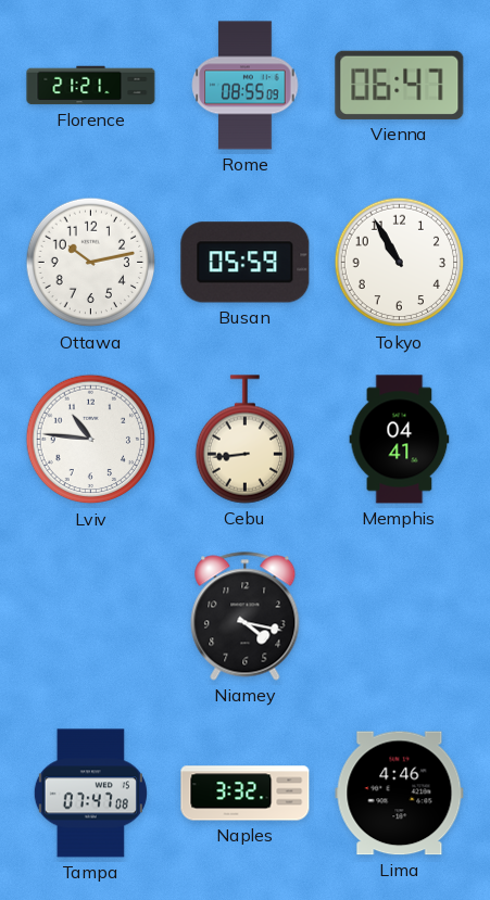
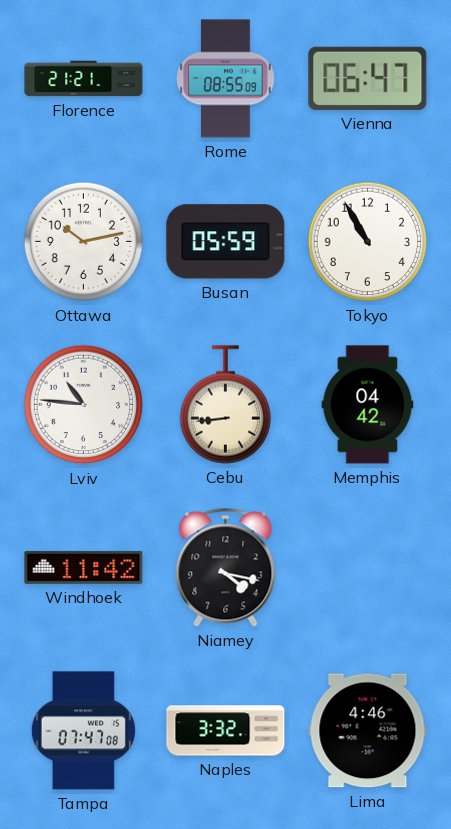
Memphis: 04:41 -> 04:42 (368, 405)
Windhoek: none -> 11:42 (84, 567)
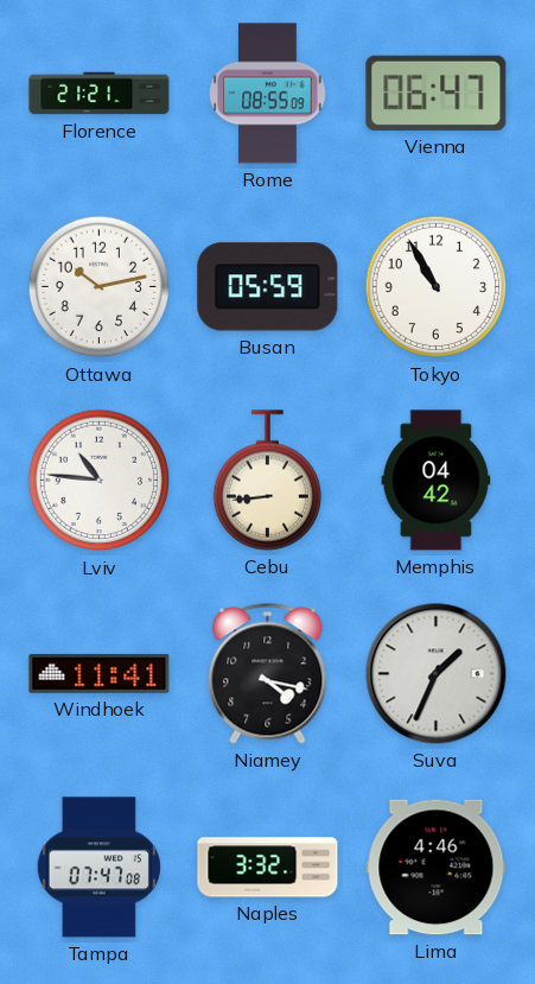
Windhoek: 11:42 -> 11:41 (100, 673)
Suva: none -> 1:34 (437, 674)
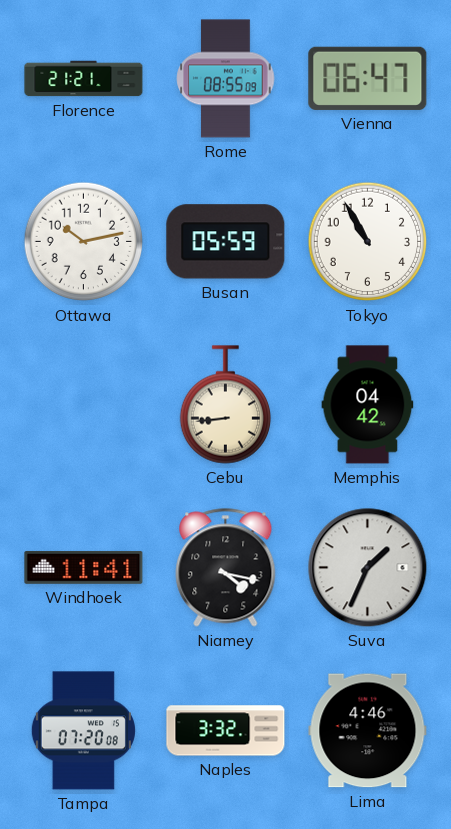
Lviv: 10:46 -> none (100, 481)
Tampa: 07:47 -> 07:20 (83, 731)
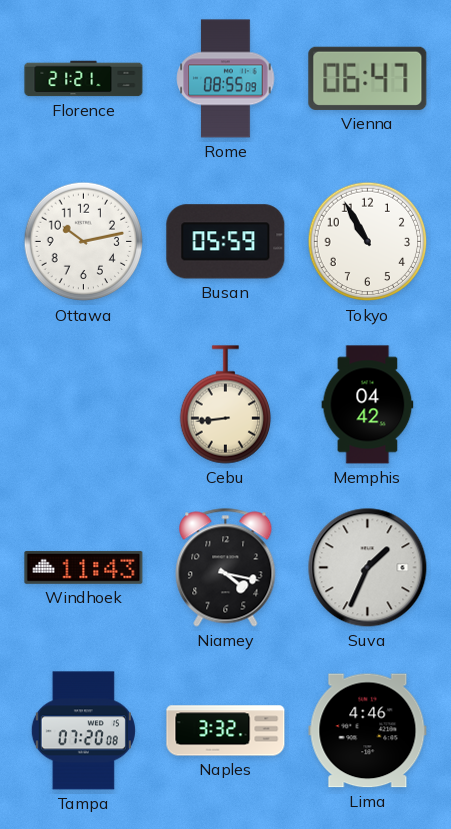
Windhoek: 11:41 -> 11:43 (84, 567)
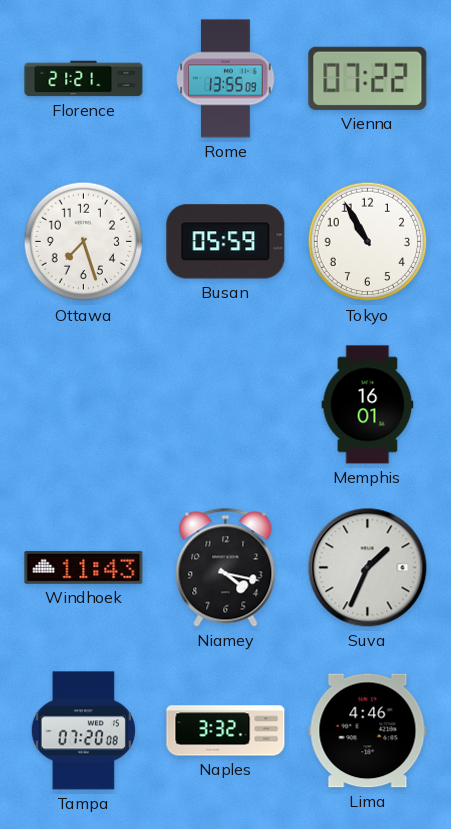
Rome: 08:55 -> 13:55 (226, 79)
Vienna: 06:47 -> 07:22 (368, 78)
Ottawa: 10:13 -> 7:27 (84, 242)
Cebu: 8:44 -> none (225, 405)
Memphis: 04:42 -> 16:01 (368, 405)
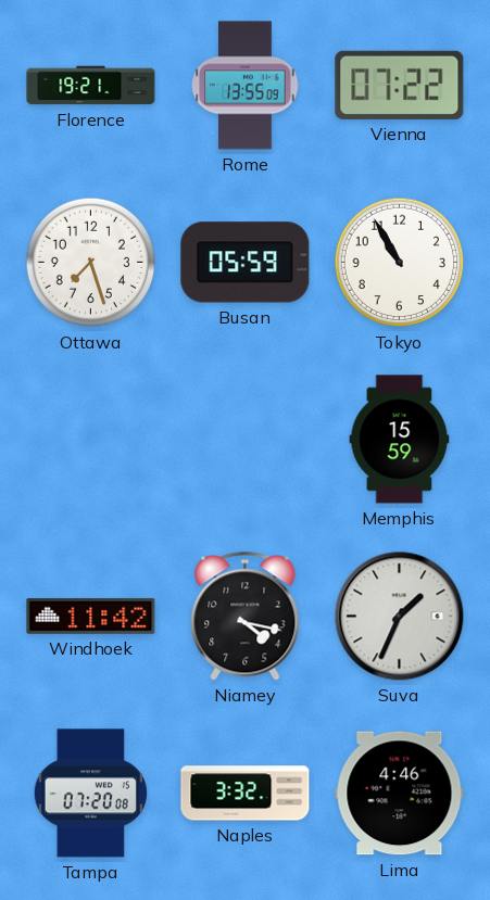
Florence: 21:21 -> 19:21 (91, 86)
Memphis: 16:01 -> 15:59 (400, 440)
Windhoek: 11:43 -> 11:42 (91, 616)
